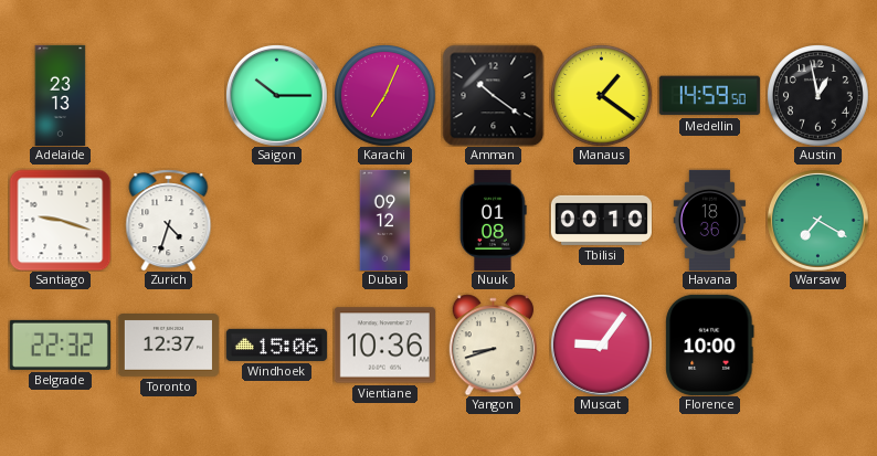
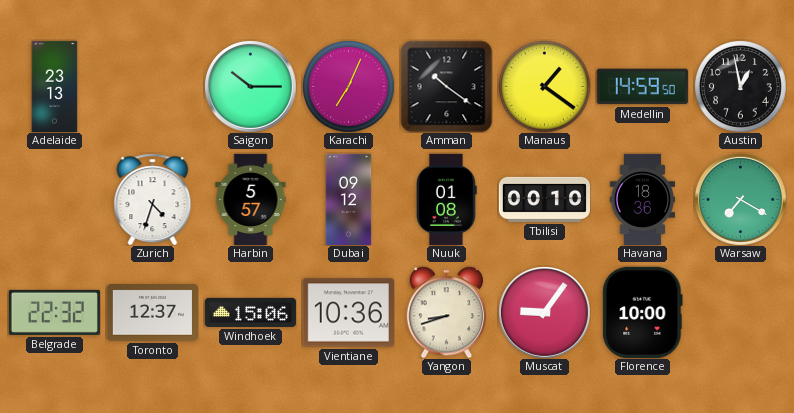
Santiago: 9:18 -> none (60, 220)
Harbin: none -> 5:57 (251, 199)
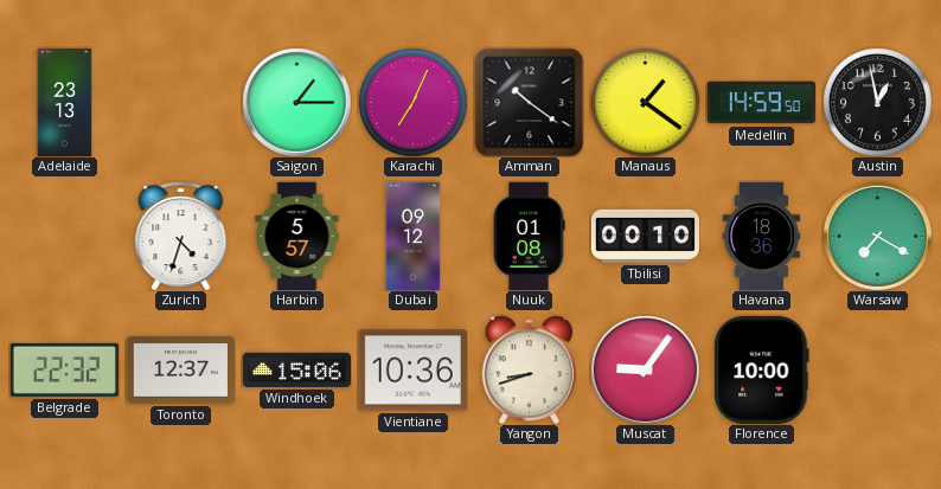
Saigon: 10:15 -> 1:15 (296, 102)
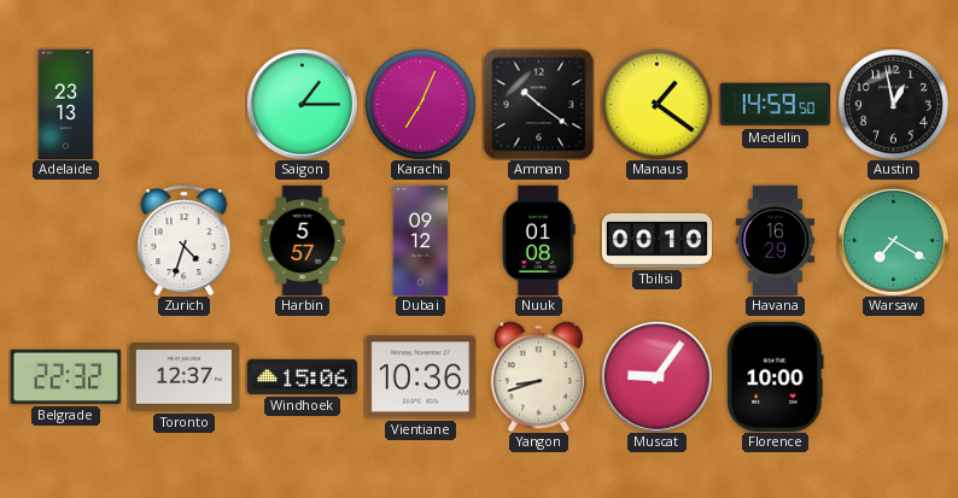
Havana: 18:36 -> 16:29 (776, 240)
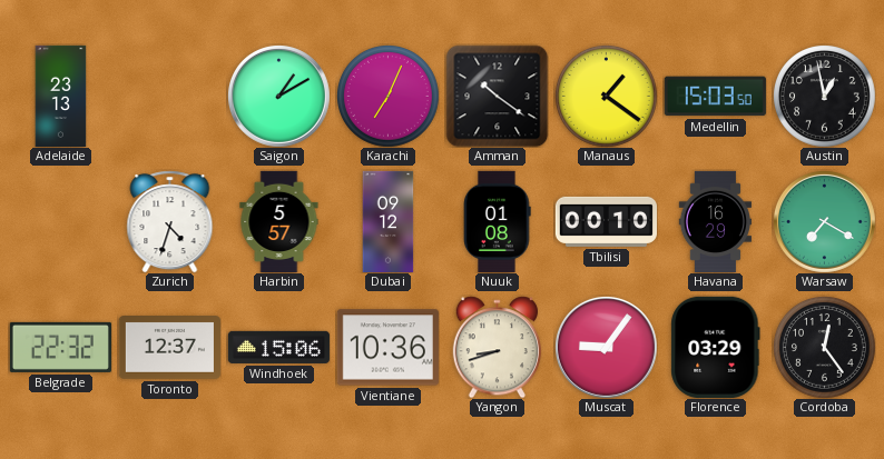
Saigon: 1:15 -> 1:10 (278, 96)
Medellin: 14:59 -> 15:03 (715, 97)
Florence: 10:00 -> 03:29 (716, 347)
Cordoba: none -> 12:24 (825, 348)
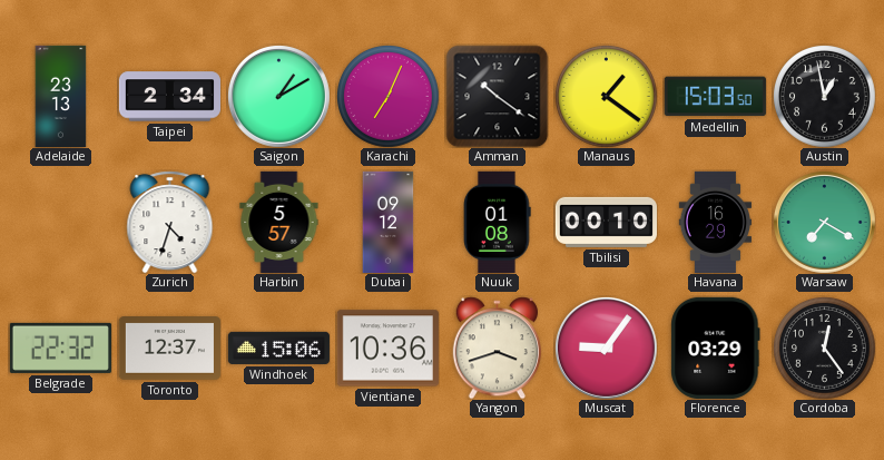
Taipei: none -> 2:34 (169, 97)
Yangon: 8:42 -> 3:42 (497, 348)
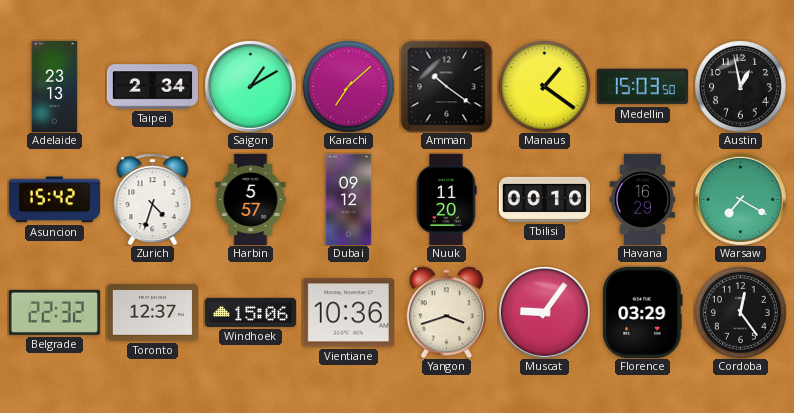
Karachi: 7:04 -> 7:08 (349, 87)
Asuncion: none -> 15:42 (54, 200)
Nuuk: 01:08 -> 11:20 (447, 199)
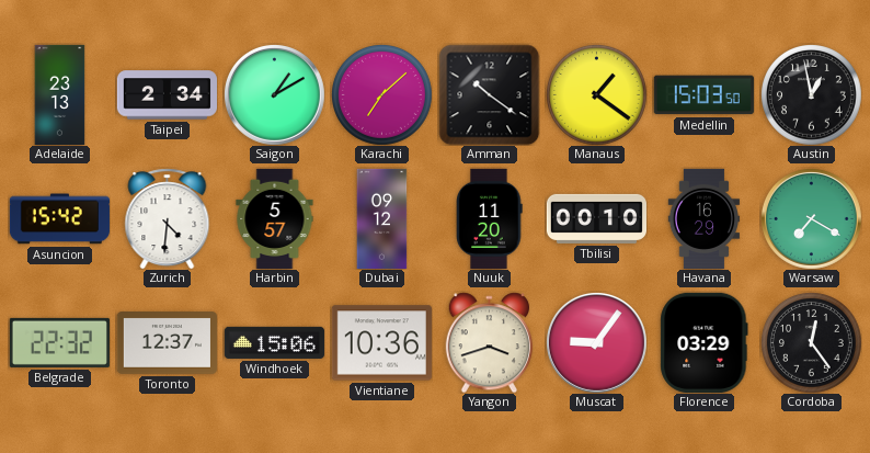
Zurich: 4:33 -> 4:31 (168, 218)
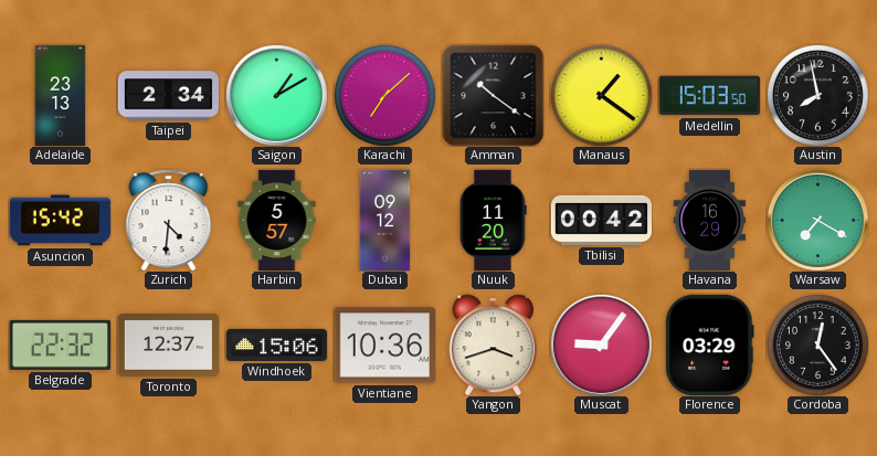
Austin: 12:58 -> 7:58 (818, 96)
Tbilisi: 00:10 -> 00:42 (601, 220)
